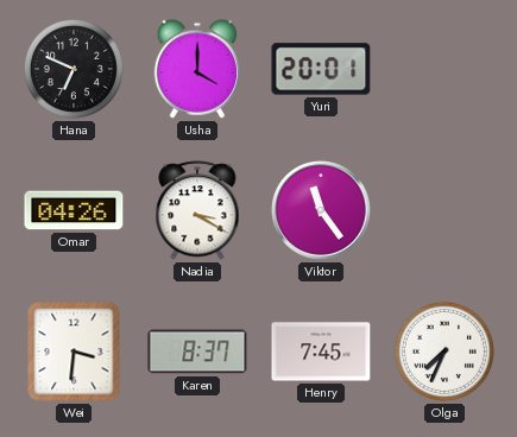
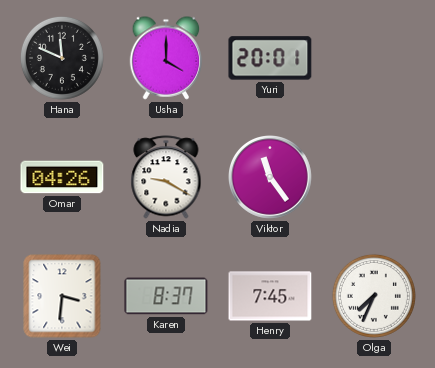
Hana: 6:49 -> 11:49 (62, 58)
Nadia: 3:20 -> 9:20 (166, 177)
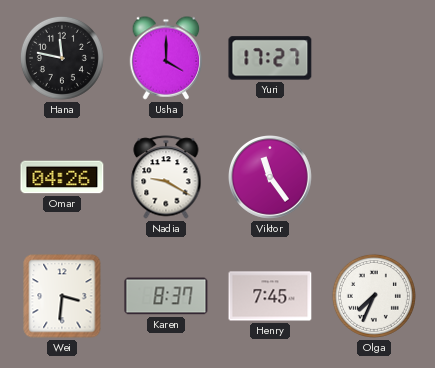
Hana: 11:49 -> 11:47 (62, 58)
Yuri: 20:01 -> 17:27 (270, 58)
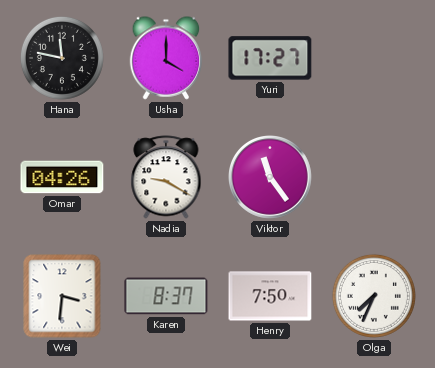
Henry: 7:45 -> 7:50 (270, 296)
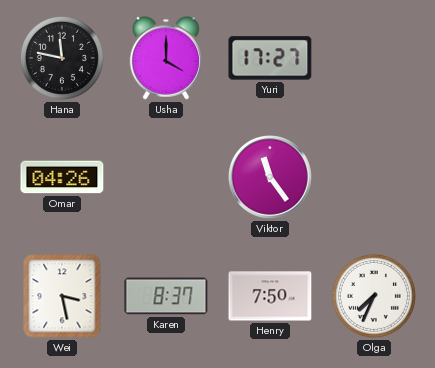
Nadia: 9:20 -> none (166, 177)
Wei: 3:31 -> 3:28 (62, 296)
